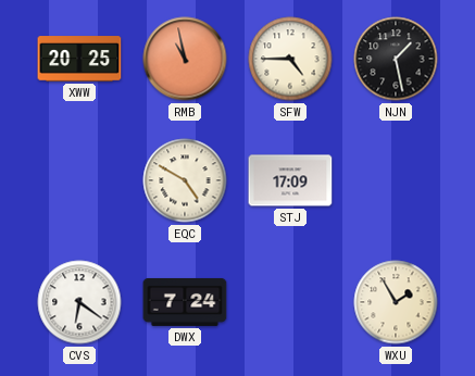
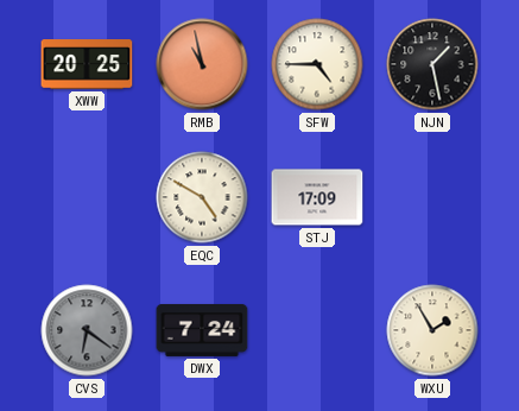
CVS dial: white -> grey (87, 330)
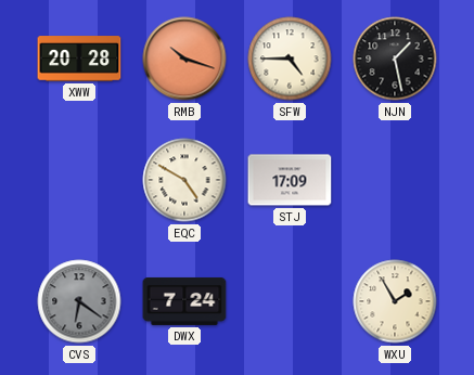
XWW: 20:25 -> 20:28 (79, 59)
RMB: 10:58 -> 10:18 (184, 59)
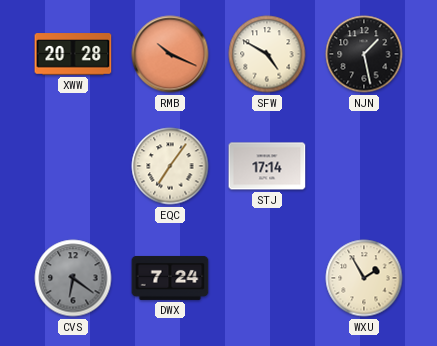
RMB: 10:18 -> 10:19 (170, 54)
SFW: 4:45 -> 4:50 (267, 54)
EQC: 4:50 -> 7:06 (170, 166)
STJ: 17:09 -> 17:14 (267, 166)
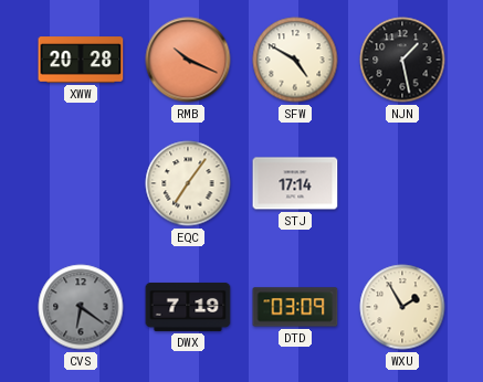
DWX: 7:24 -> 7:19 (188, 307)
DTD: none -> 03:09 (295, 307)
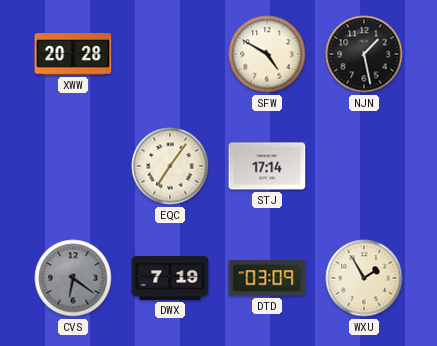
RMB: 10:19 -> none (188, 60)
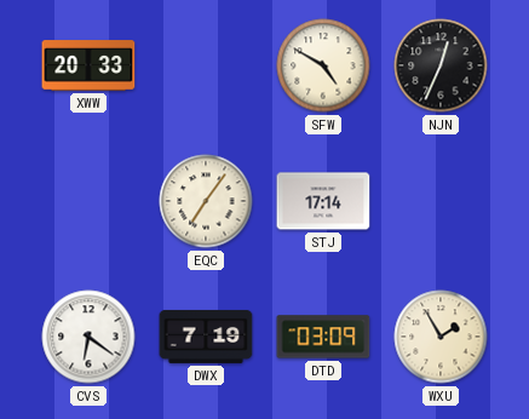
XWW: 20:28 -> 20:33 (88, 65)
NJN: 1:28 -> 12:34 (441, 65)
CVS dial: grey -> white (88, 337)
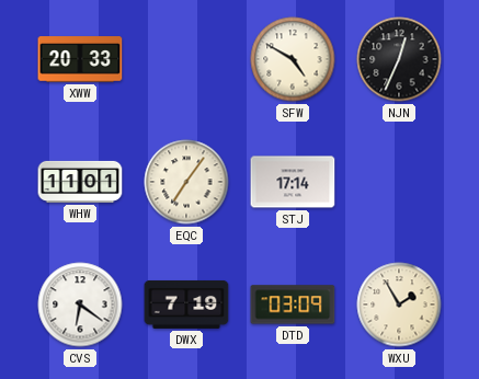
WHW: none -> 11:01 (80, 182)
